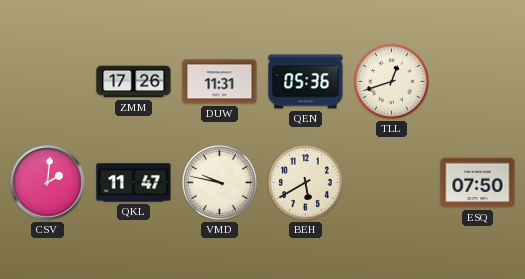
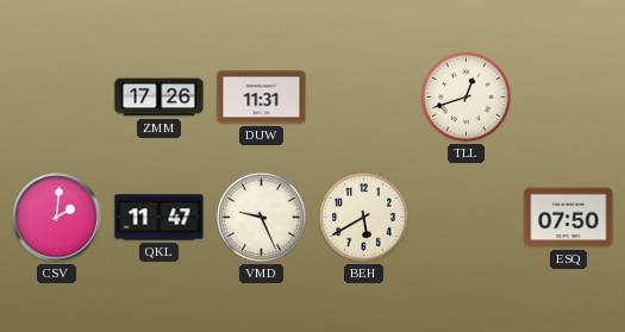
QEN: 05:36 -> none (306, 82)
VMD: 9:47 -> 9:26 (261, 217)
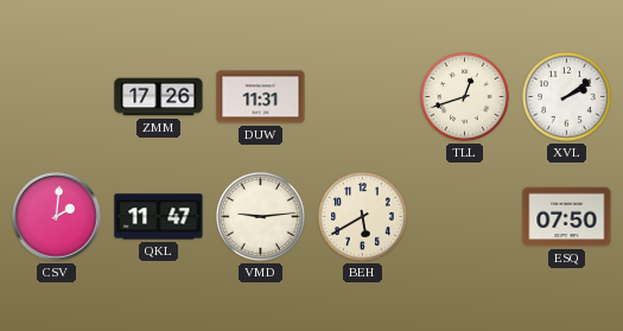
XVL: none -> 2:09 (566, 96)
VMD: 9:26 -> 9:14 (260, 216)
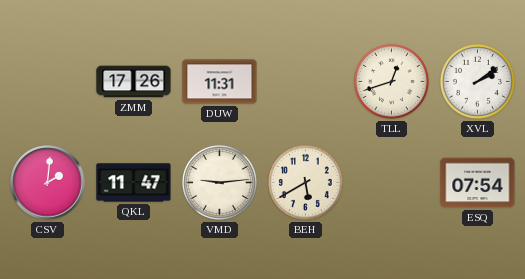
ESQ: 07:50 -> 07:54 (478, 183)
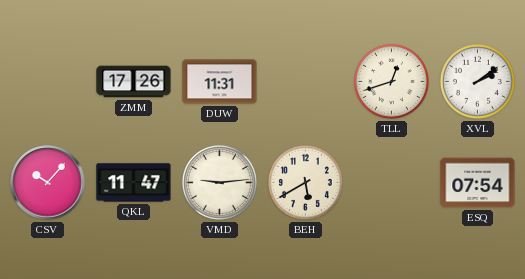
CSV: 2:01 -> 10:07 (48, 183)
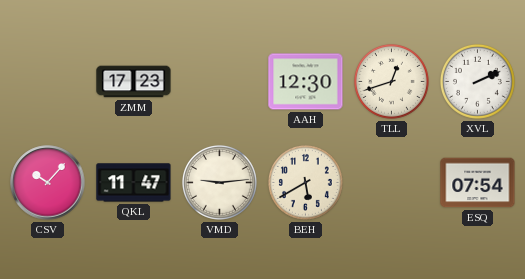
ZMM: 17:26 -> 17:23 (134, 82)
DUW: 11:31 -> none (220, 82)
AAH: none -> 12:30 (306, 82)
XVL: 2:09 -> 2:11 (477, 81)
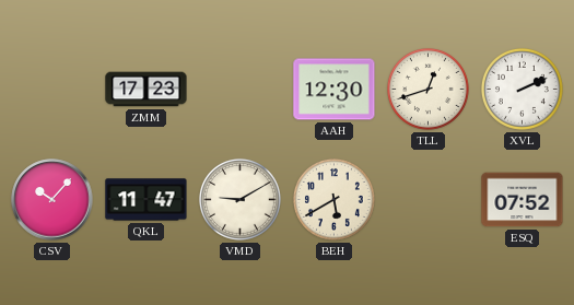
VMD: 9:14 -> 9:10 (239, 199)
ESQ: 07:54 -> 07:52 (523, 200)
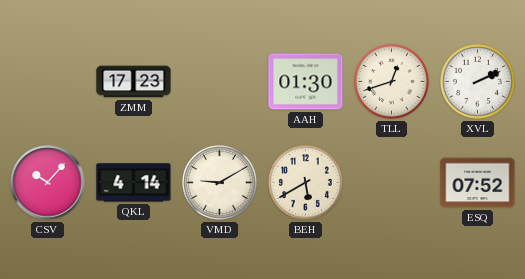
AAH: 12:30 -> 01:30 (306, 82)
QKL: 11:47 -> 4:14 (134, 183)
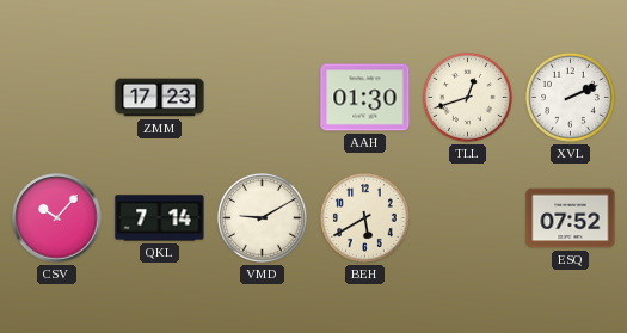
QKL: 4:14 -> 7:14 (160, 218)
